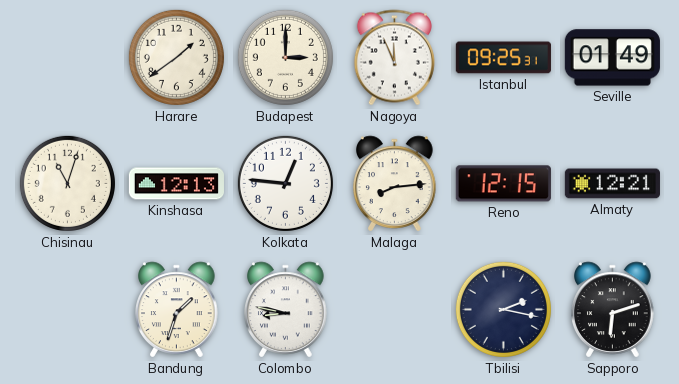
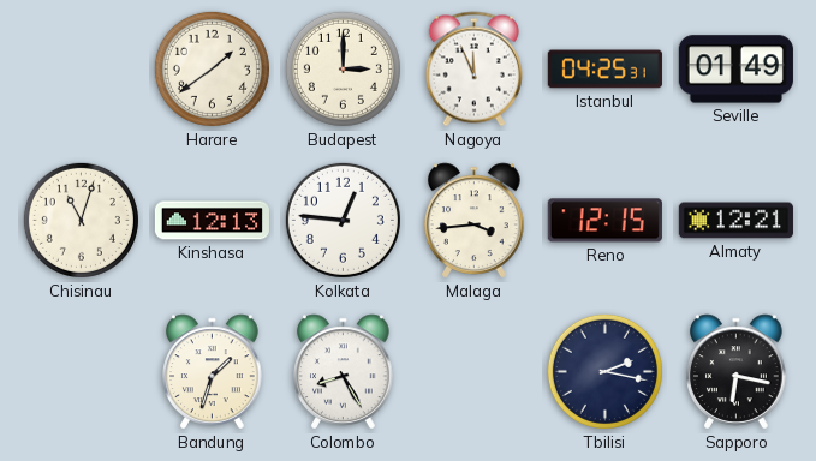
Istanbul: 09:25 -> 04:25 (604, 70)
Malaga: 8:14 -> 3:44 (475, 221)
Colombo: 8:47 -> 8:25 (344, 372)
Sapporo: 6:12 -> 6:17 (737, 372)
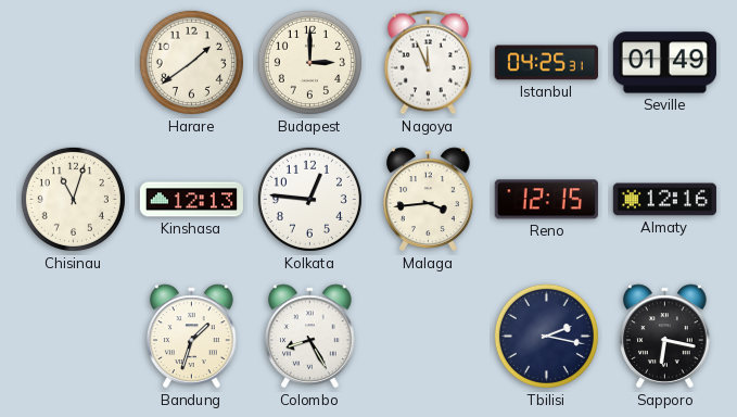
Almaty: 12:21 -> 12:16 (664, 200)
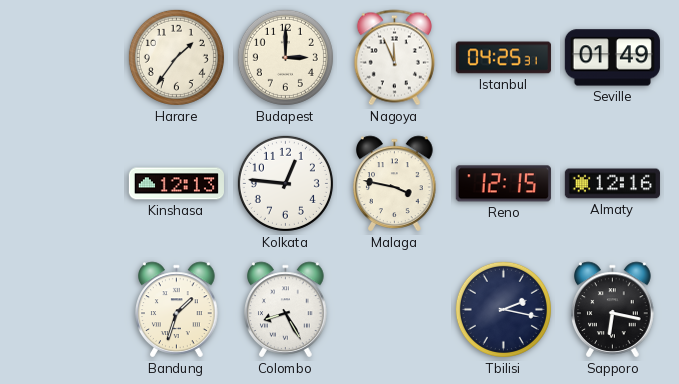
Harare: 1:39 -> 1:36 (176, 57)
Chisinau: 11:03 -> none (73, 199)
Malaga: 3:44 -> 3:47 (395, 184)
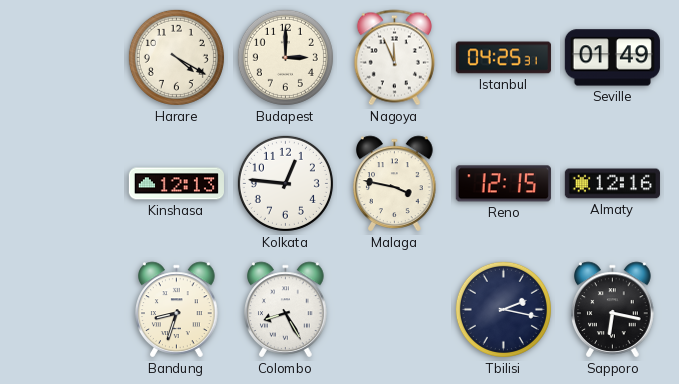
Harare: 1:36 -> 4:20 (176, 57)
Bandung: 1:33 -> 8:33 (177, 310)
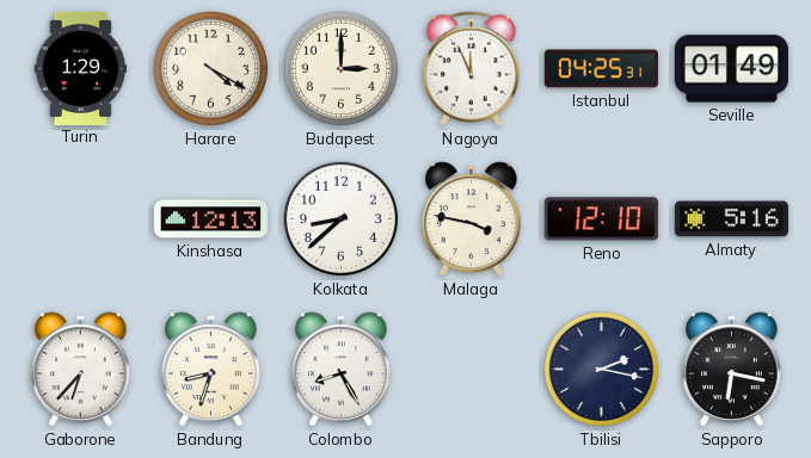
Turin: none -> 1:29 (81, 68)
Kolkata: 12:46 -> 8:38 (340, 218)
Reno: 12:15 -> 12:10 (601, 219)
Almaty: 12:16 -> 5:16 (731, 219)
Gaborone: none -> 6:37 (81, 370)
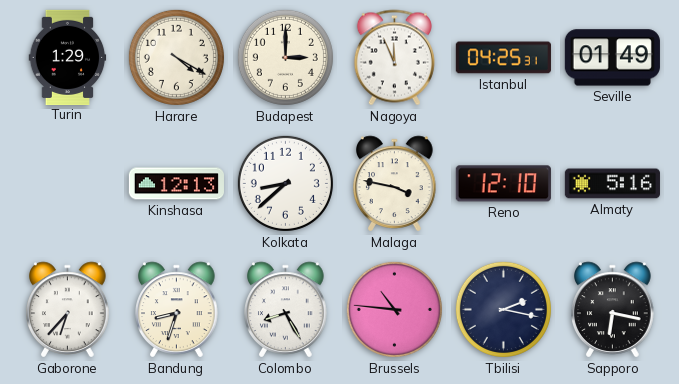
Brussels: none -> 10:46 (394, 309)
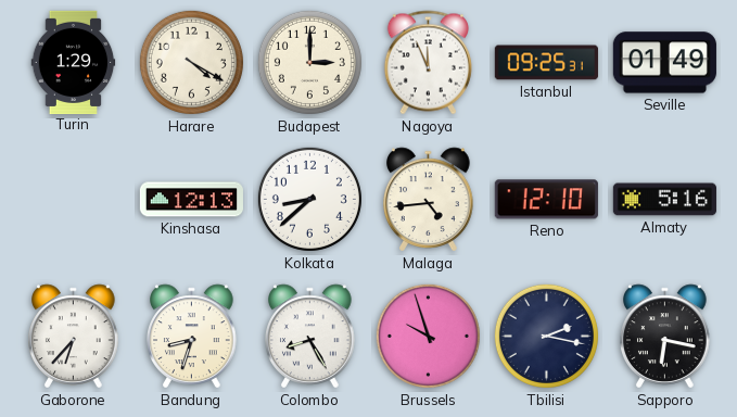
Istanbul: 04:25 -> 09:25 (546, 63)
Malaga: 3:47 -> 4:44 (429, 200)
Brussels: 10:46 -> 9:57 (428, 336)
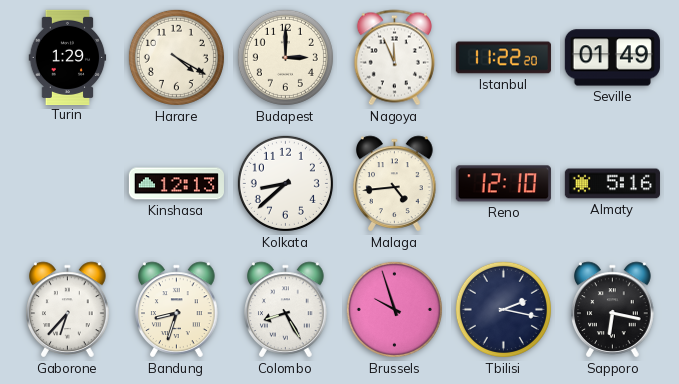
Istanbul: 09:25 -> 11:22 (503, 58)
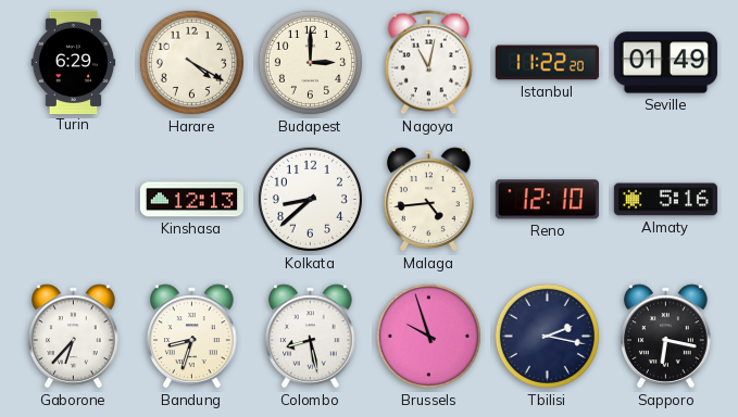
Turin: 1:29 -> 6:29 (74, 62)
Nagoya: 11:56 -> 11:02 (428, 63)
Colombo: 8:25 -> 8:28 (311, 337)
